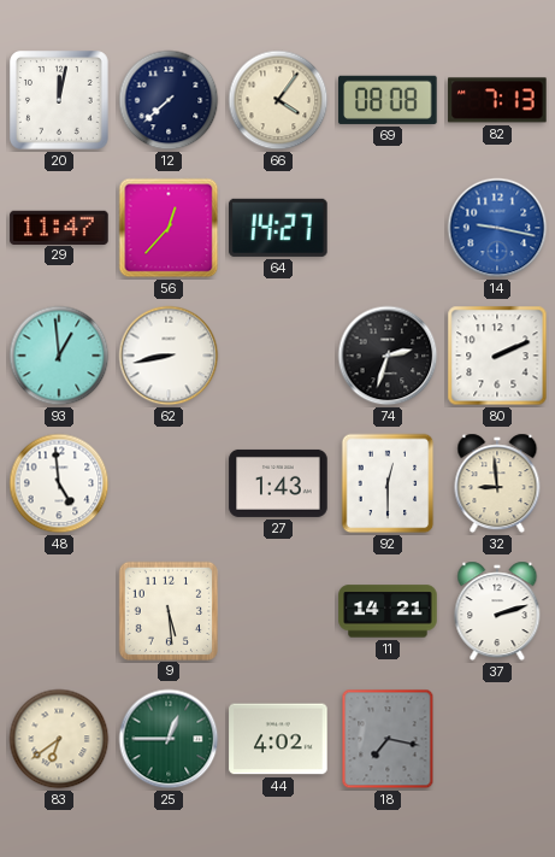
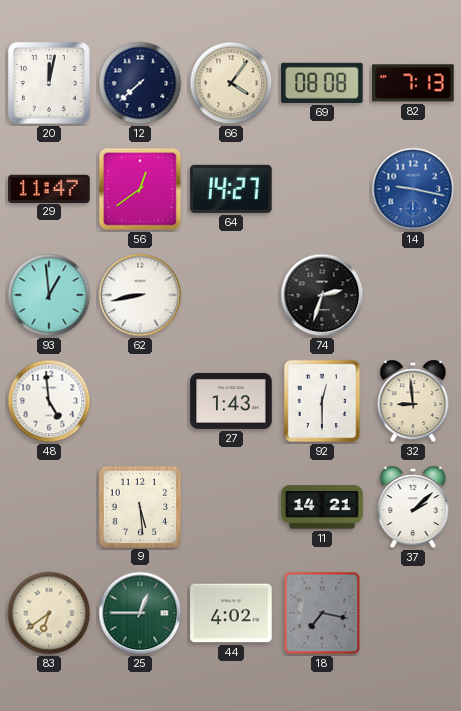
56: 12:37 -> 12:39 (140, 189)
80: 2:11 -> none (497, 356)
37: 2:12 -> 2:08 (413, 507)
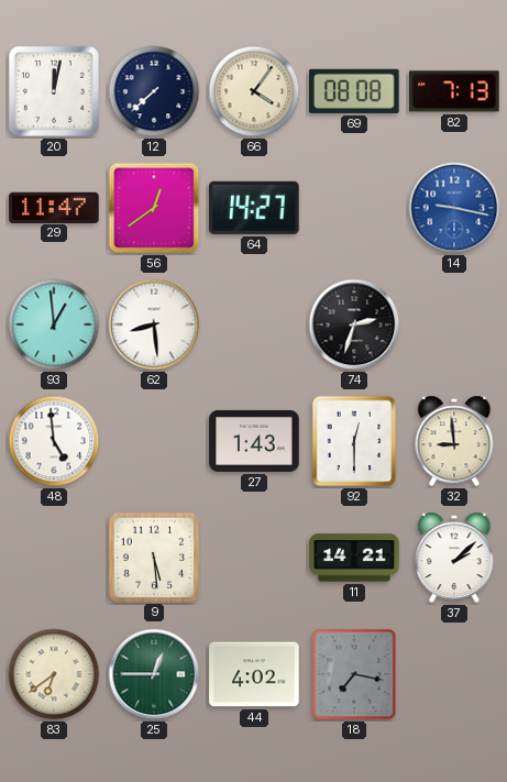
62: 8:43 -> 8:29 (154, 324)
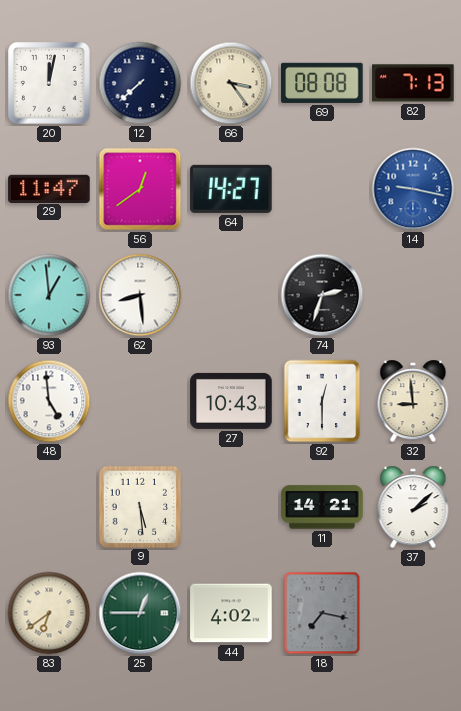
66: 4:06 -> 3:24 (231, 83)
27: 1:43 -> 10:43 (231, 401)
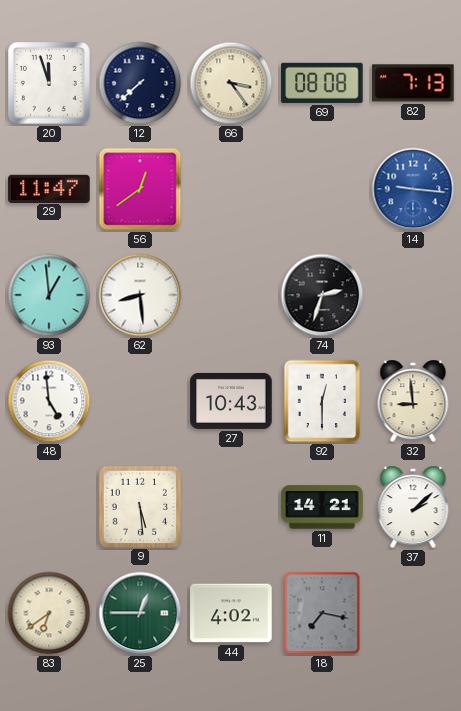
20: 12:02 -> 11:57 (50, 84)
64: 14:27 -> none (231, 189)
14: 9:17 -> 9:16 (413, 189)
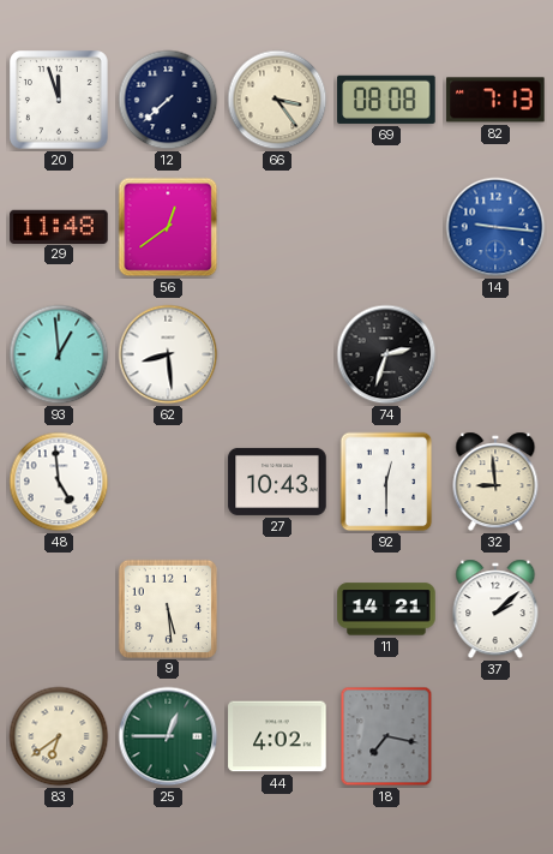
29: 11:47 -> 11:48 (59, 226)
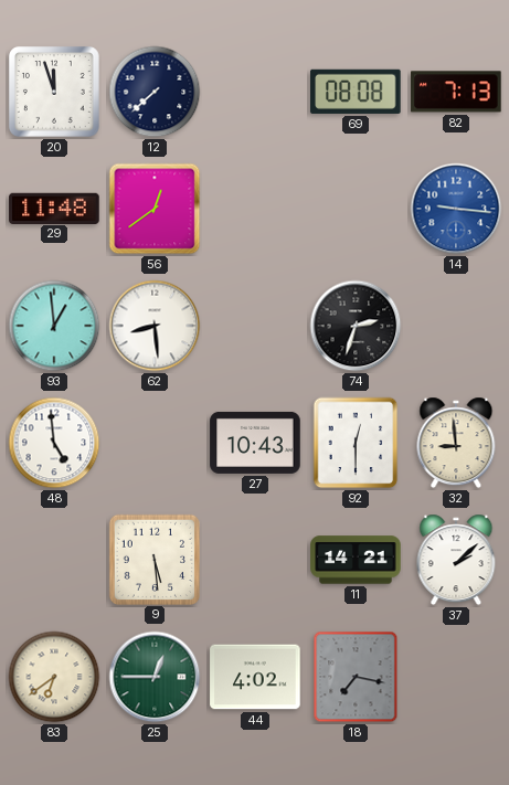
66: 3:24 -> none (277, 100)
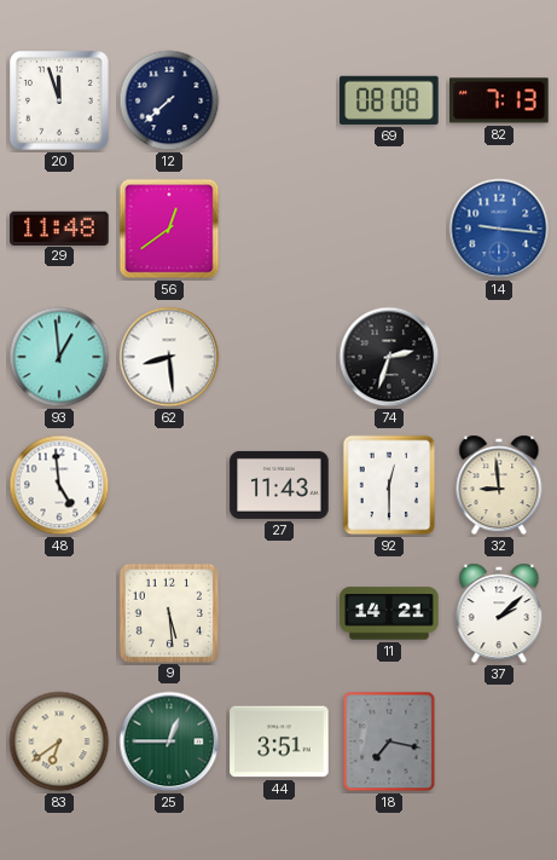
27: 10:43 -> 11:43 (279, 485)
44: 4:02 -> 3:51 (279, 741)
